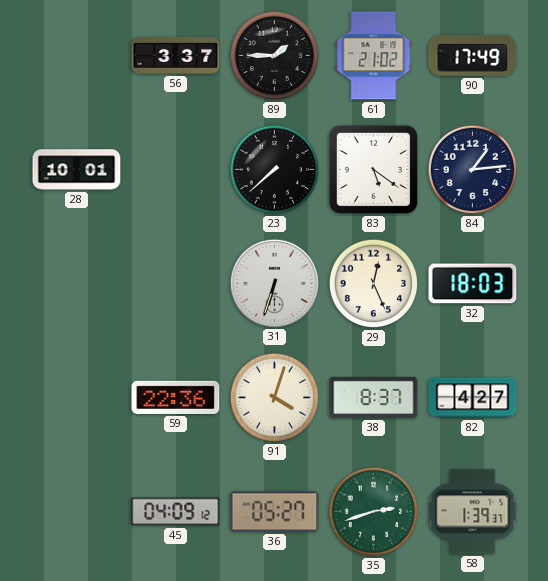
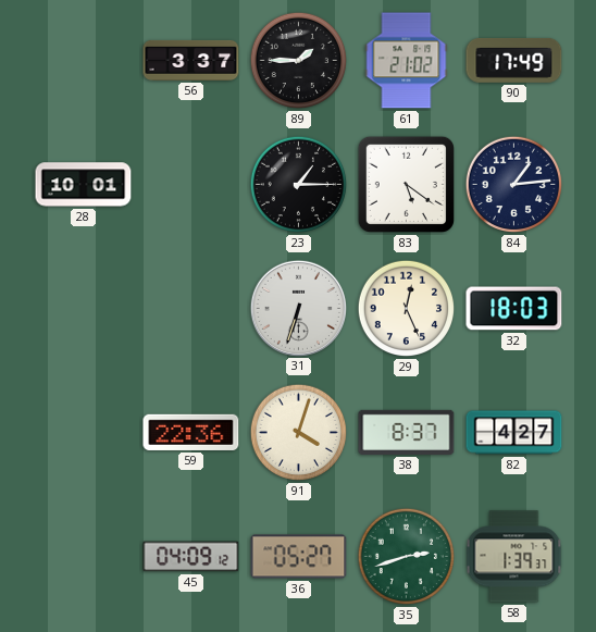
23: 7:38 -> 1:15 (299, 185)
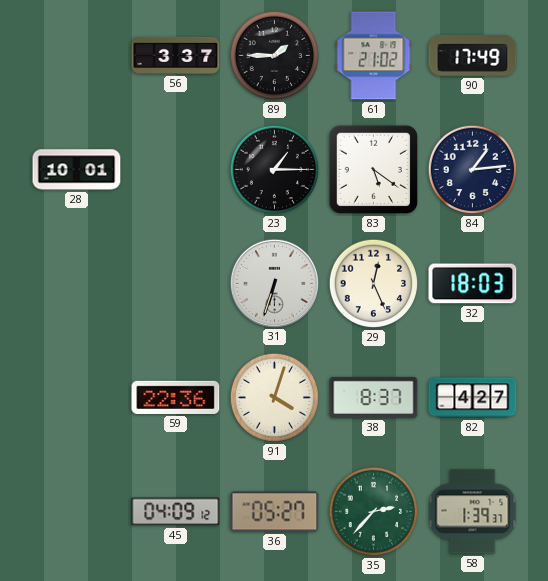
35: 2:42 -> 2:37 (374, 512)
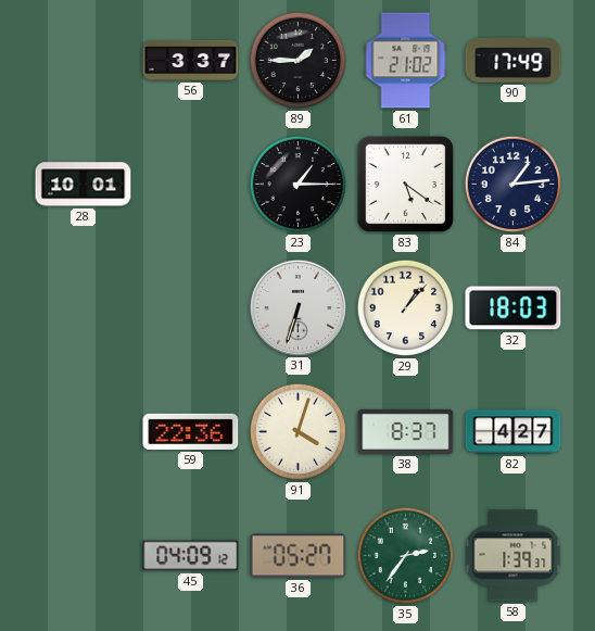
29: 12:26 -> 1:07 (406, 308)
35: 2:37 -> 2:36 (406, 556)
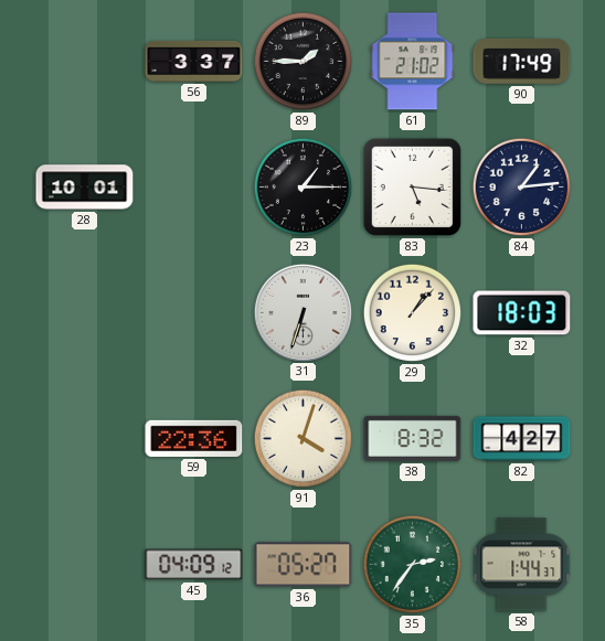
83: 5:21 -> 5:16 (412, 186)
38: 8:37 -> 8:32 (413, 438)
58: 1:39 -> 1:44 (522, 565)
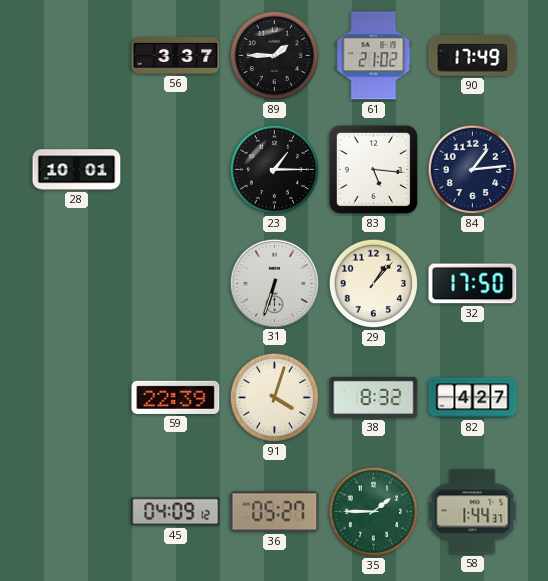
32: 18:03 -> 17:50 (473, 284)
59: 22:36 -> 22:39 (176, 397)
35: 2:36 -> 1:45 (374, 512)
